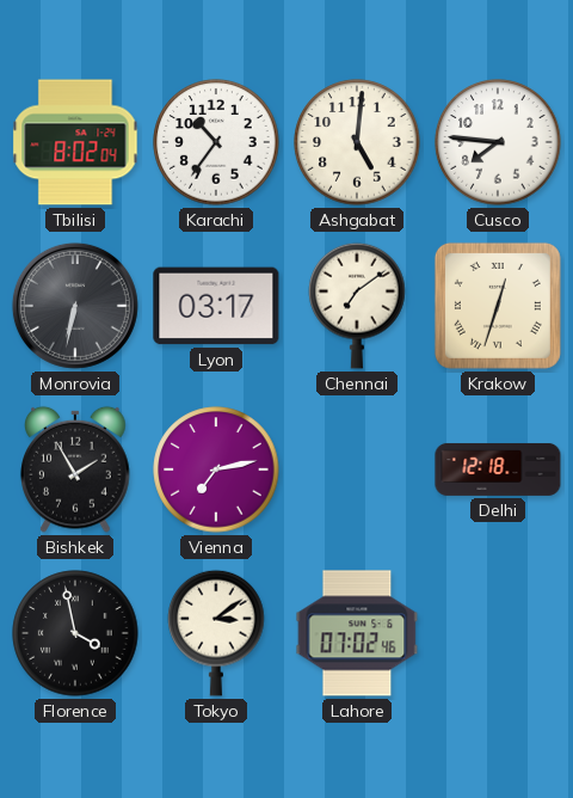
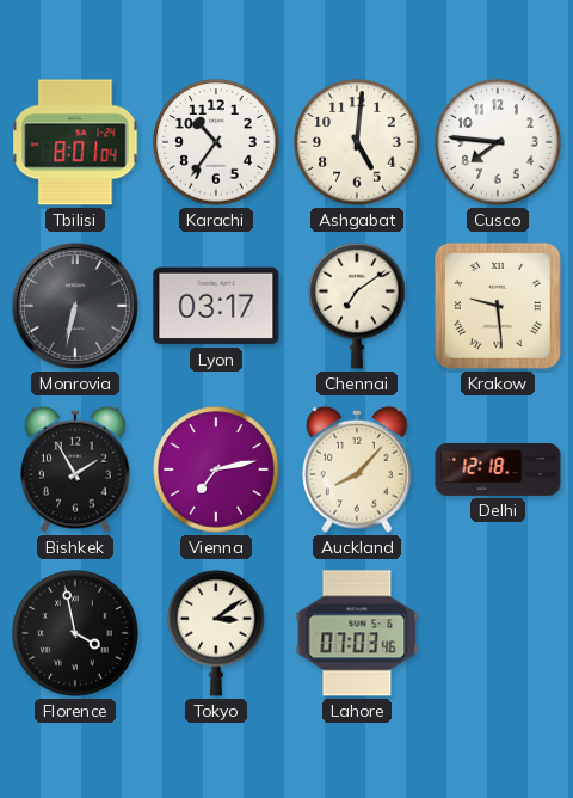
Tbilisi: 8:02 -> 8:01 (75, 142)
Krakow: 12:33 -> 9:29 (498, 306)
Auckland: none -> 8:07 (357, 469)
Lahore: 07:02 -> 07:03 (357, 633)
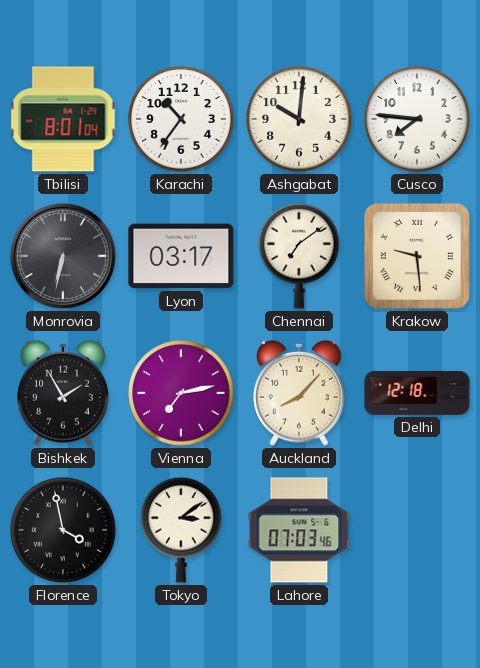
Ashgabat: 5:01 -> 10:01 (299, 119)
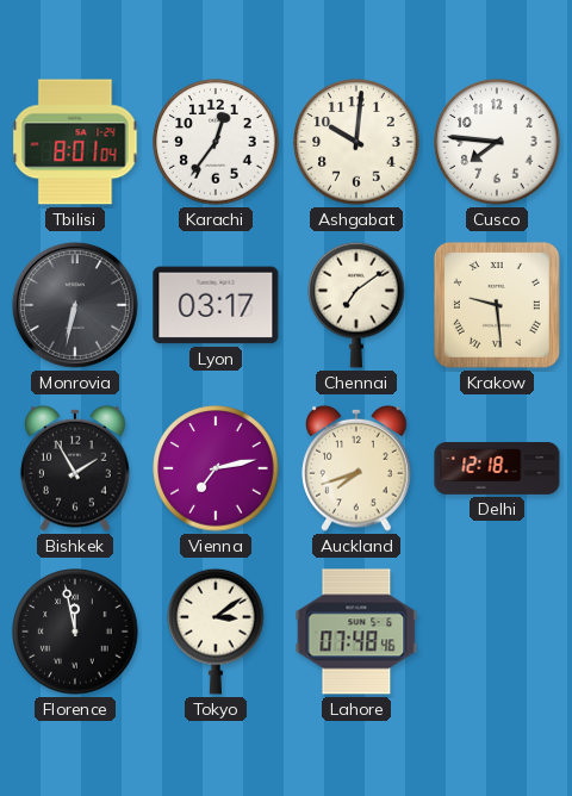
Karachi: 10:36 -> 12:36 (216, 142)
Auckland: 8:07 -> 7:42 (356, 468)
Florence: 3:58 -> 11:58 (75, 632)
Lahore: 07:03 -> 07:48 (356, 632)
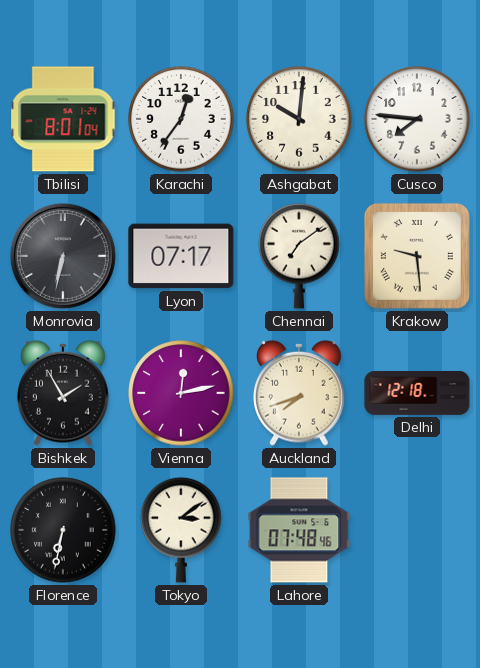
Lyon: 03:17 -> 07:17 (181, 256)
Vienna: 7:13 -> 12:13 (181, 393)
Florence: 11:58 -> 6:32 (63, 530)
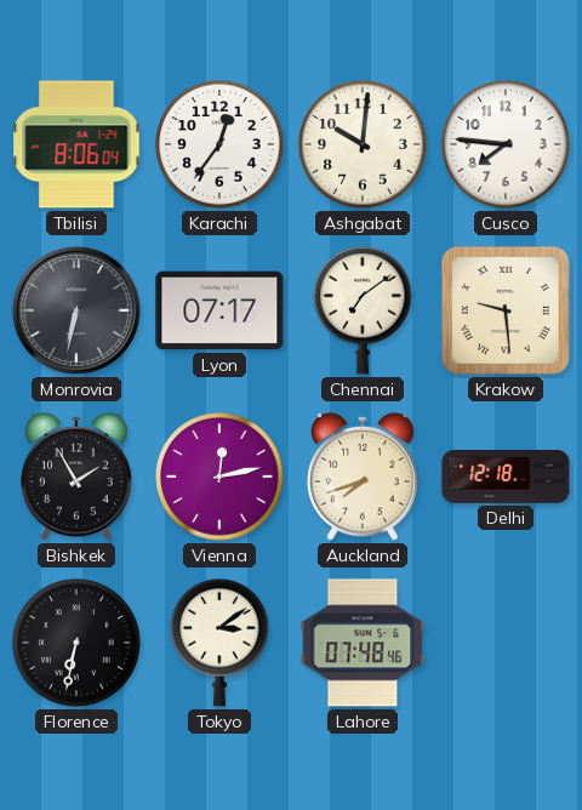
Tbilisi: 8:01 -> 8:06 (76, 144)
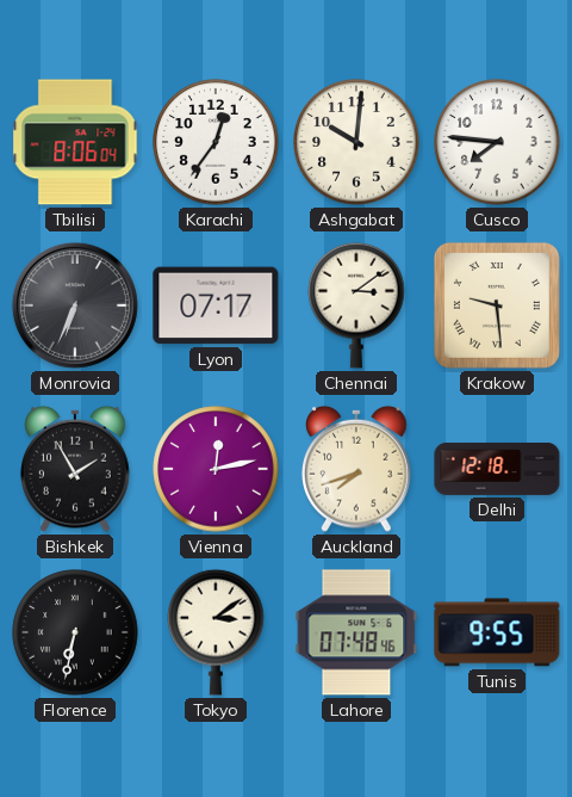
Monrovia: 6:32 -> 6:34 (75, 305)
Chennai: 7:09 -> 3:09 (356, 305)
Tunis: none -> 9:55 (497, 632)
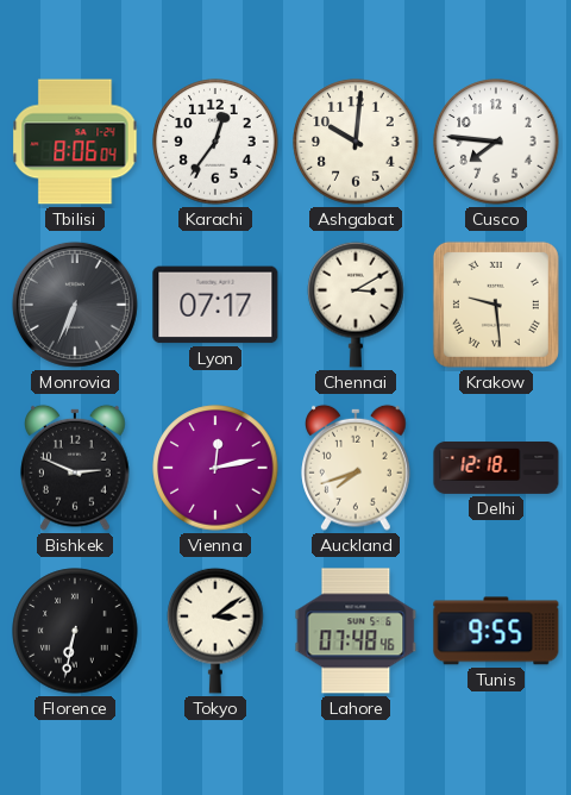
Chennai: 3:09 -> 3:10 (356, 305)
Bishkek: 1:55 -> 2:49 (75, 468)
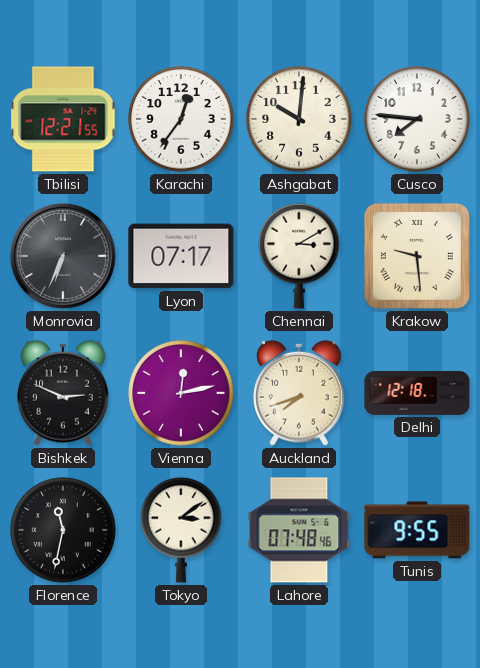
Tbilisi: 8:06 -> 12:21 (63, 119)
Florence: 6:32 -> 11:32 (63, 530)
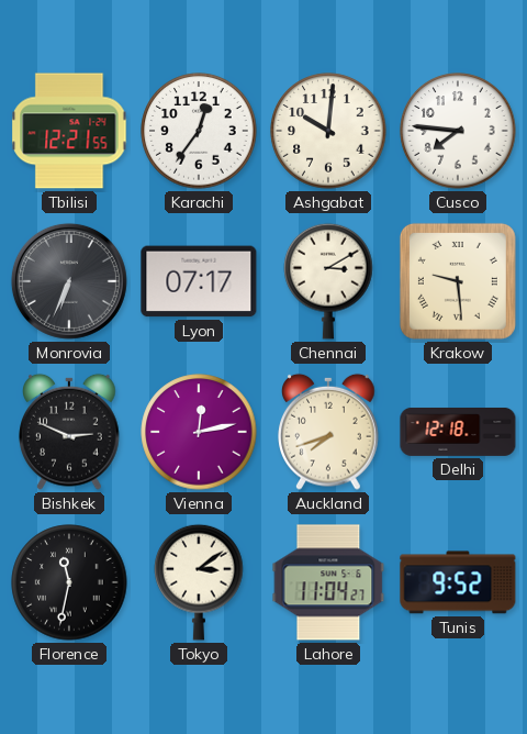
Lahore: 07:48 -> 11:04 (328, 582)
Tunis: 9:55 -> 9:52 (458, 582)
